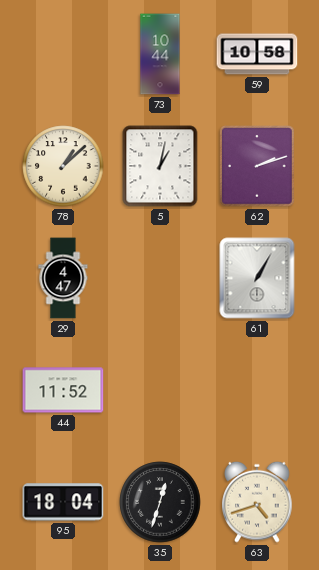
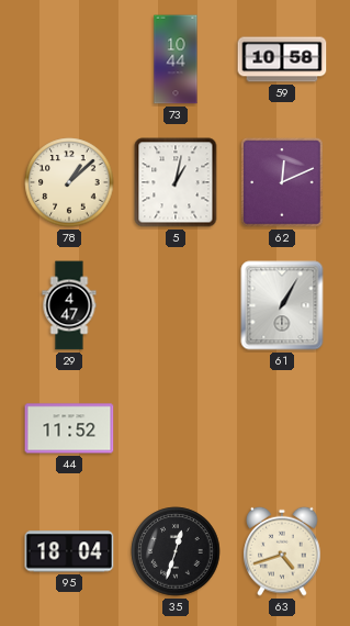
62: 2:12 -> 12:11 (282, 182)
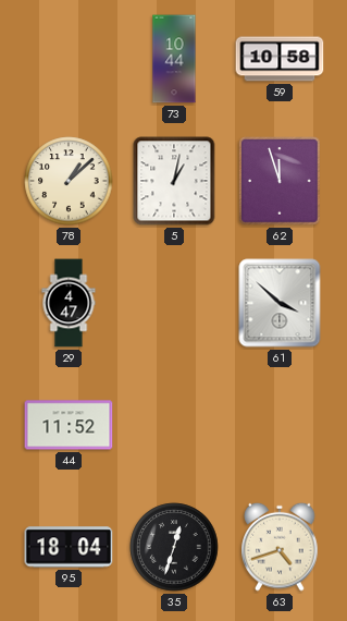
62: 12:11 -> 11:57 (280, 181)
61: 1:05 -> 3:52 (280, 303)
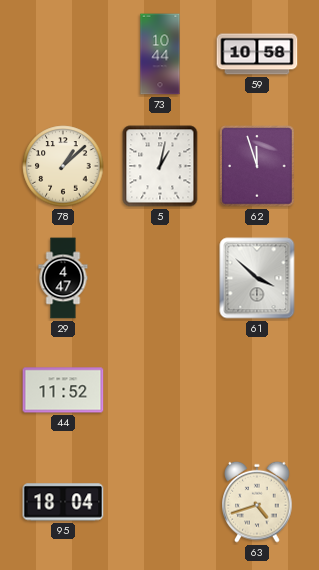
35: 12:33 -> none (174, 547)
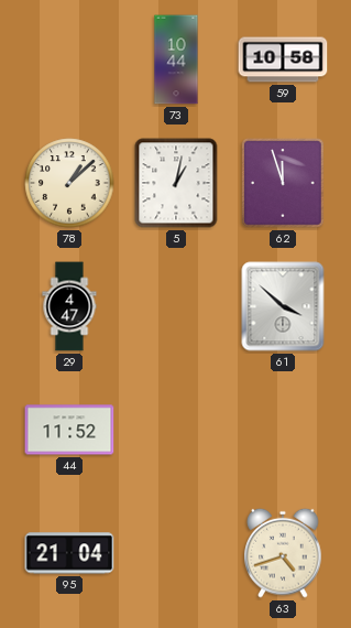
95: 18:04 -> 21:04 (69, 553)
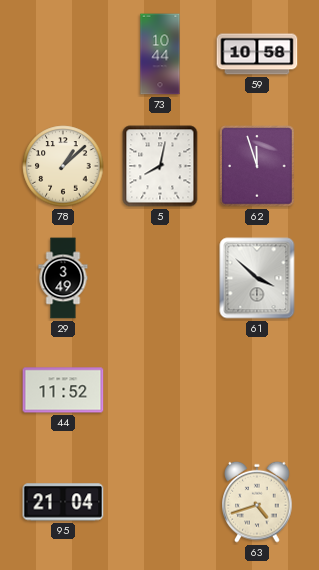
5: 1:02 -> 8:02 (160, 166)
29: 4:47 -> 3:49 (63, 278)
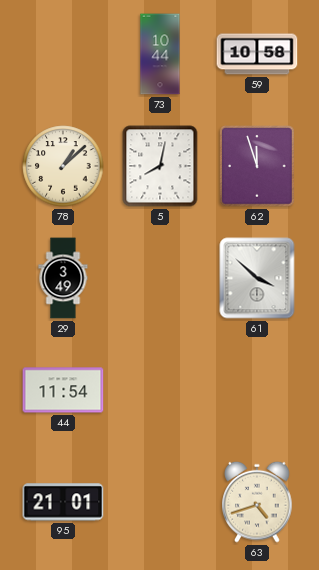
44: 11:52 -> 11:54 (63, 390)
95: 21:04 -> 21:01 (63, 502)
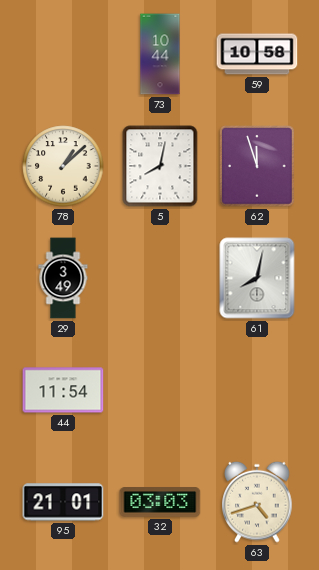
61: 3:52 -> 8:02 (257, 278)
32: none -> 03:03 (160, 502)
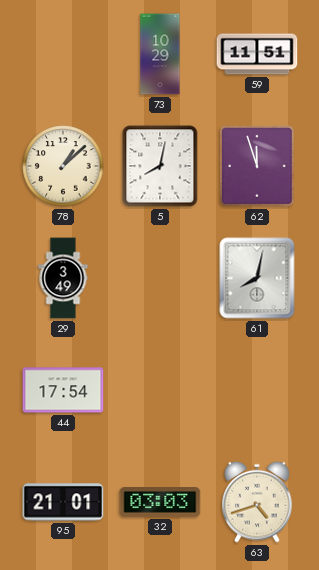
73: 10:44 -> 10:29 (160, 54)
59: 10:58 -> 11:51 (257, 54)
44: 11:54 -> 17:54 (63, 390)
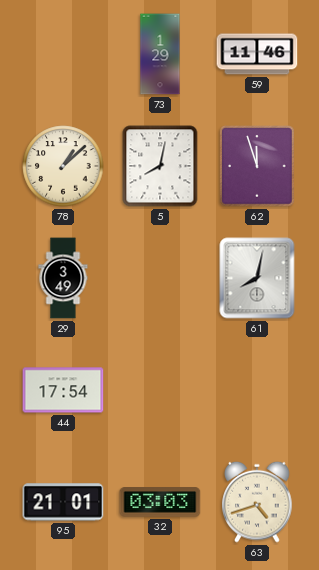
73: 10:29 -> 1:29 (160, 54)
59: 11:51 -> 11:46 (257, 54)
